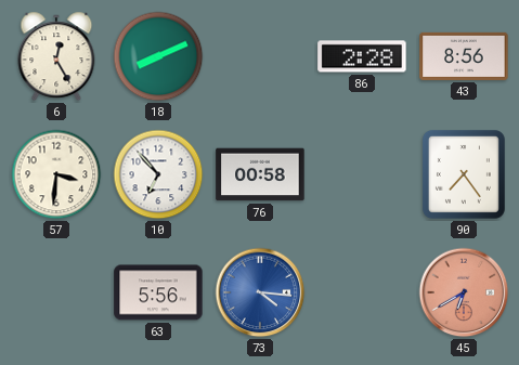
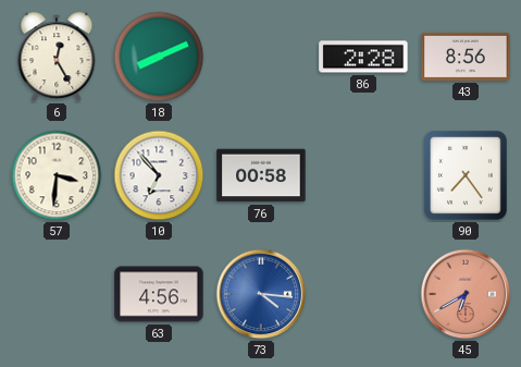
63: 5:56 -> 4:56 (159, 294)
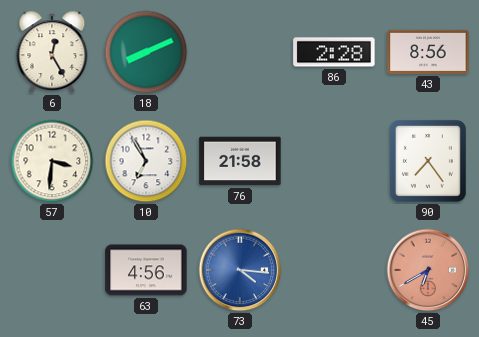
10: 6:53 -> 6:55 (146, 161)
76: 00:58 -> 21:58 (240, 161)
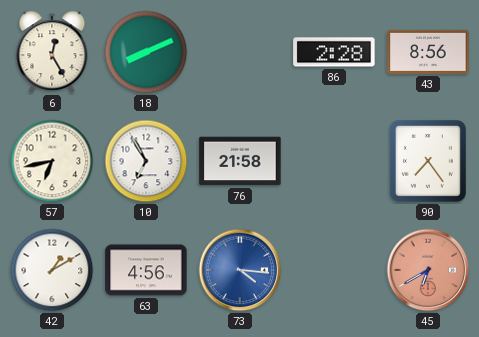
57: 3:31 -> 6:43 (52, 161)
42: none -> 1:10 (52, 270)
